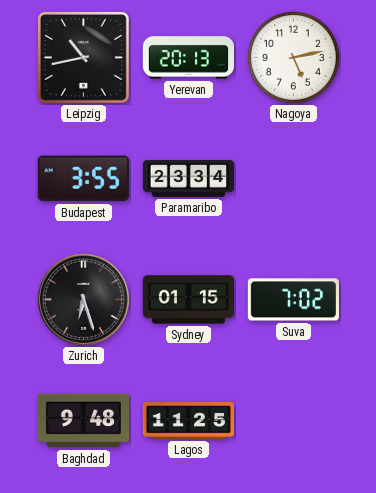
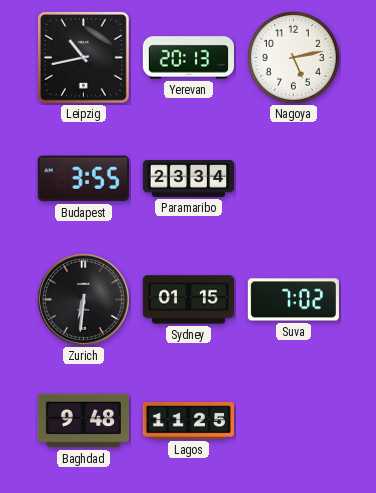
Zurich: 6:27 -> 6:31 (83, 299)
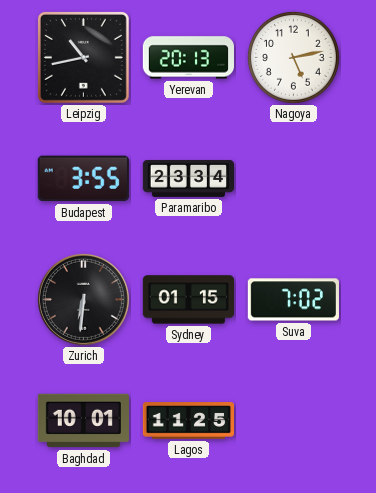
Baghdad: 9:48 -> 10:01 (83, 421)
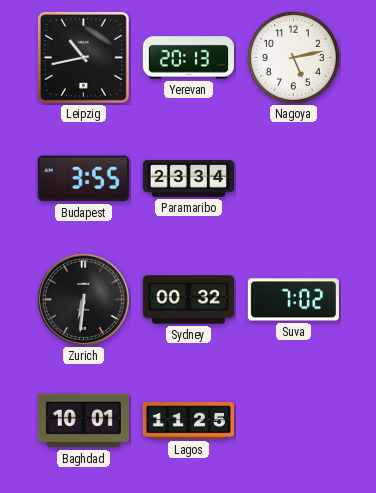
Sydney: 01:15 -> 00:32 (188, 300)
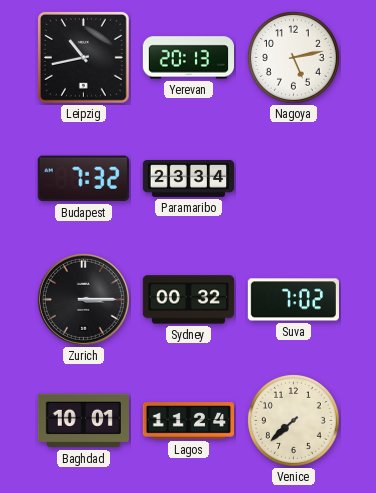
Budapest: 3:55 -> 7:32 (83, 179)
Zurich: 6:31 -> 3:15 (83, 299)
Lagos: 11:25 -> 11:24 (188, 421)
Venice: none -> 7:38 (293, 420)
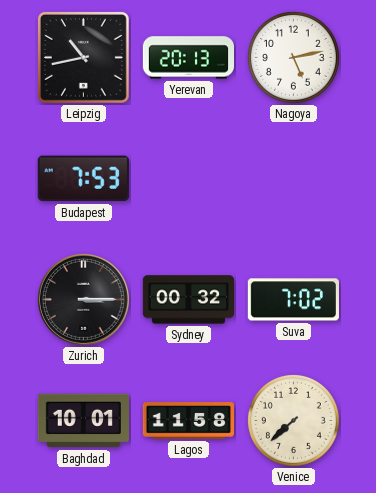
Budapest: 7:32 -> 7:53 (83, 179)
Paramaribo: 23:34 -> none (188, 179)
Lagos: 11:24 -> 11:58 (188, 421)
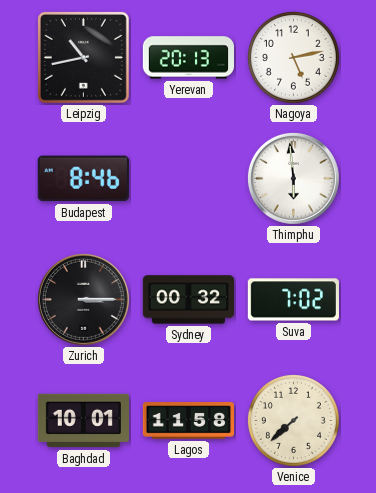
Budapest: 7:53 -> 8:46 (83, 179)
Thimphu: none -> 5:59 (293, 178)
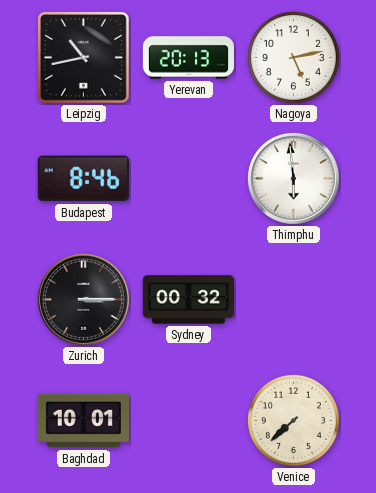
Suva: 7:02 -> none (293, 300)
Lagos: 11:58 -> none (188, 421)
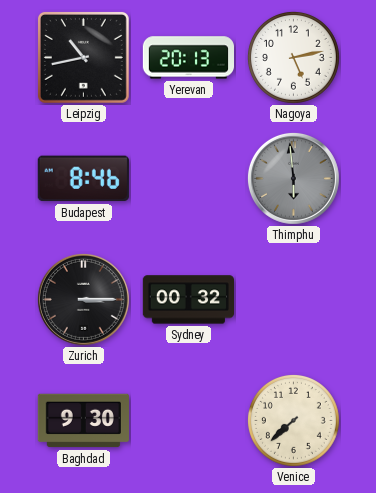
Thimphu dial: white -> grey (293, 178)
Baghdad: 10:01 -> 9:30 (83, 421)
